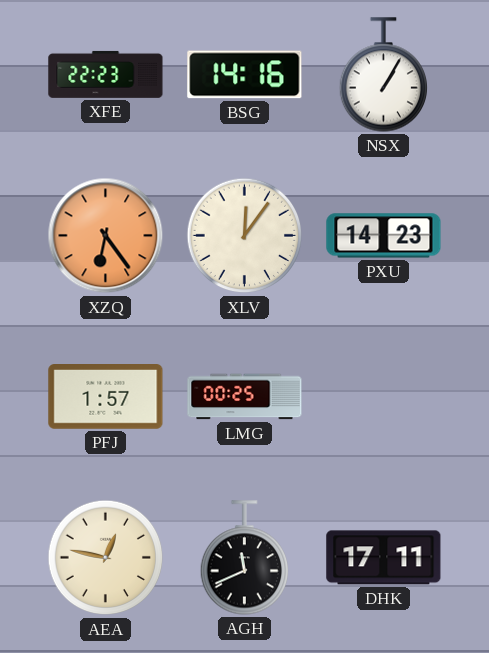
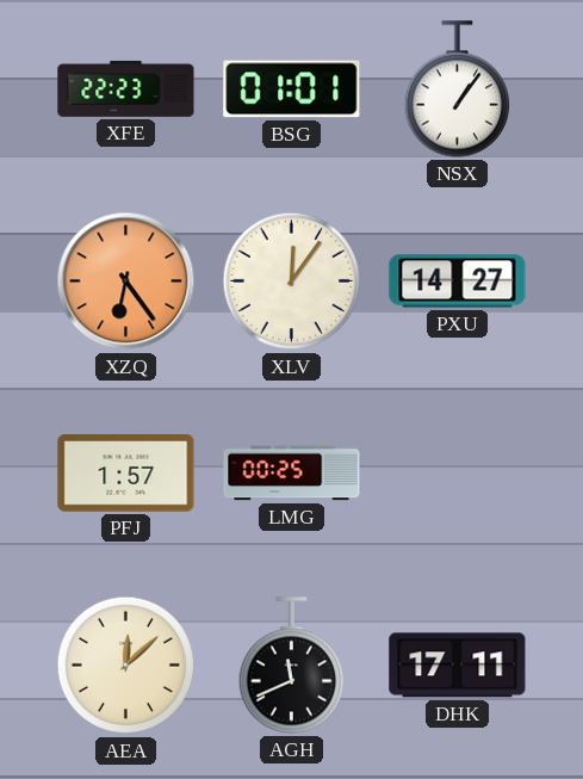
BSG: 14:16 -> 01:01 (292, 89)
NSX: 1:05 -> 1:06 (457, 89)
PXU: 14:23 -> 14:27 (458, 282)
AEA: 12:47 -> 12:08 (126, 666)
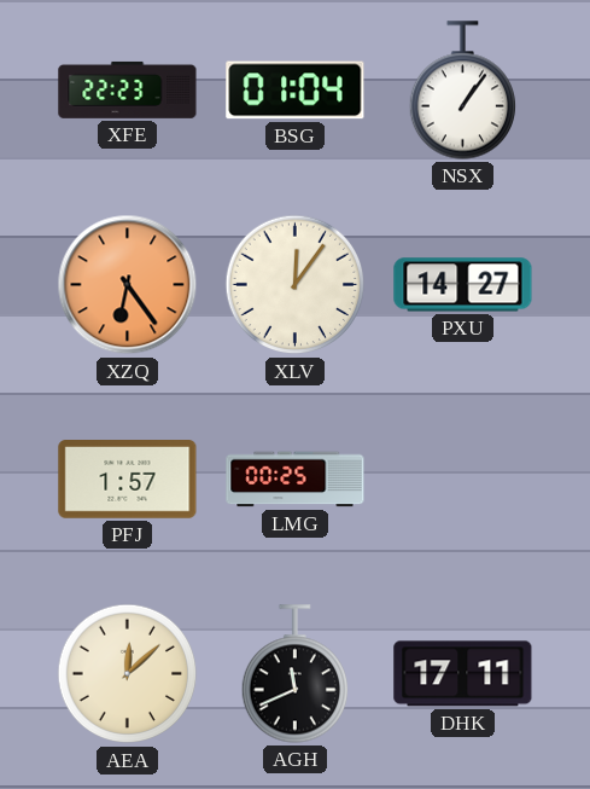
BSG: 01:01 -> 01:04 (296, 91)
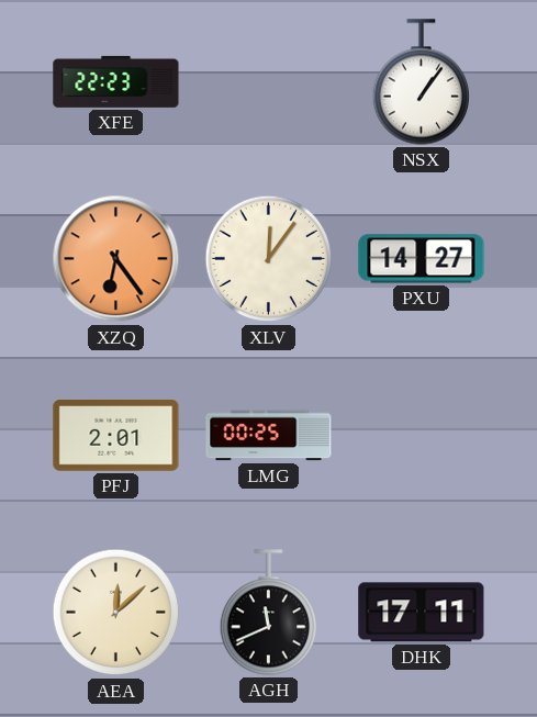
BSG: 01:04 -> none (296, 91)
PFJ: 1:57 -> 2:01 (116, 436)
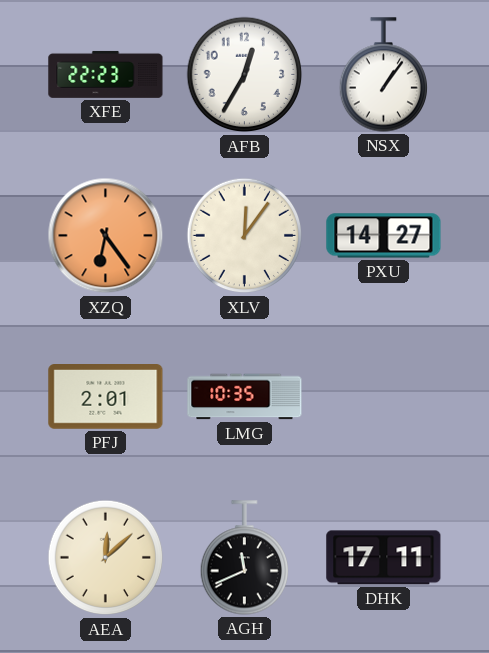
AFB: none -> 12:35 (245, 75)
LMG: 00:25 -> 10:35 (245, 397)
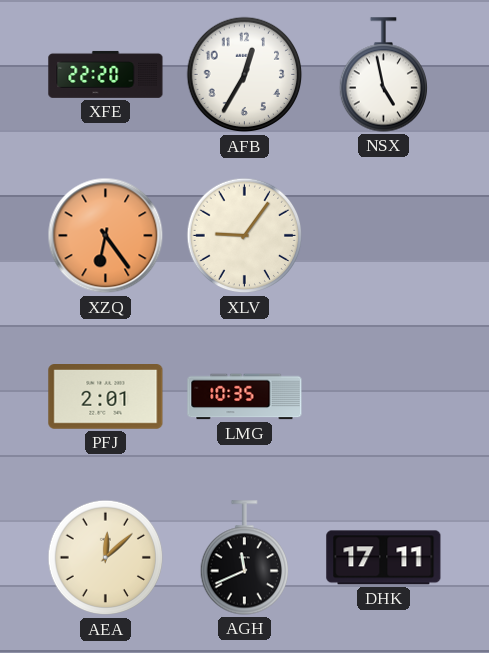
XFE: 22:23 -> 22:20 (106, 74)
NSX: 1:06 -> 4:58 (383, 75)
XLV: 12:06 -> 9:06 (245, 236)
PXU: 14:27 -> none (384, 236)
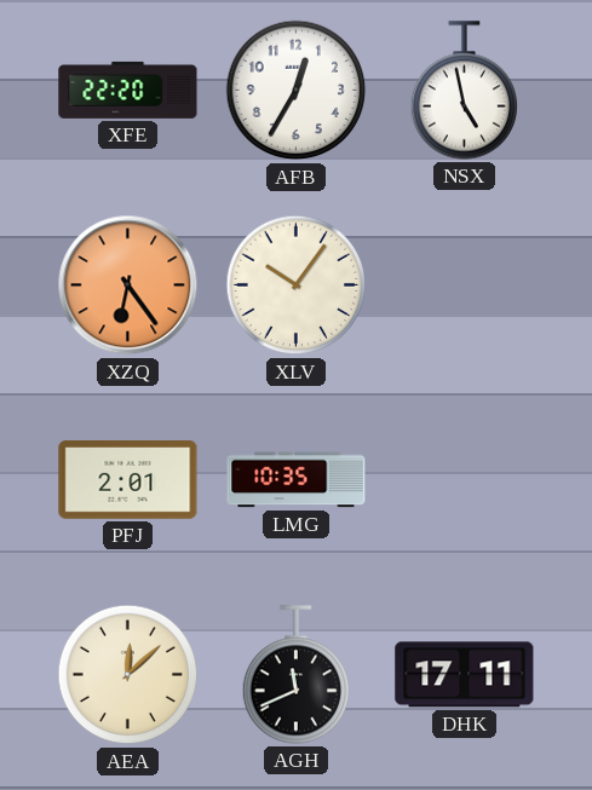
XLV: 9:06 -> 10:06 (297, 286)
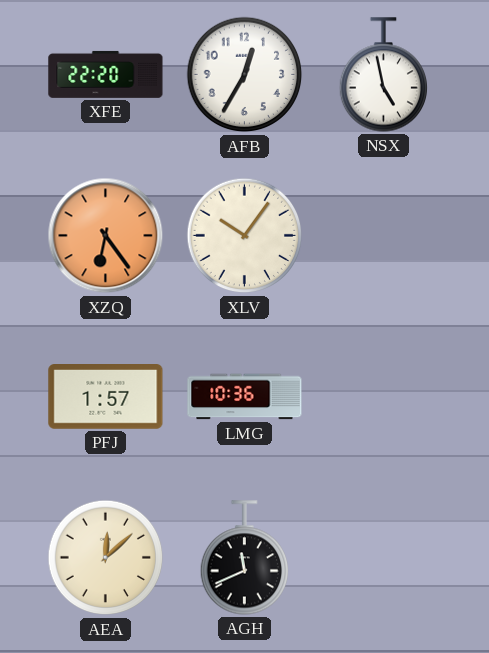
PFJ: 2:01 -> 1:57 (106, 397)
LMG: 10:35 -> 10:36 (245, 397)
DHK: 17:11 -> none (465, 675)
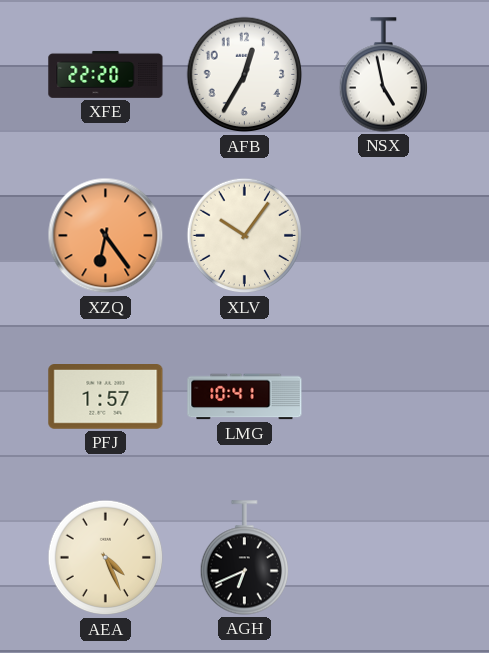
LMG: 10:36 -> 10:41 (245, 397)
AEA: 12:08 -> 4:26 (106, 558)
AGH: 11:41 -> 6:41 (244, 558)
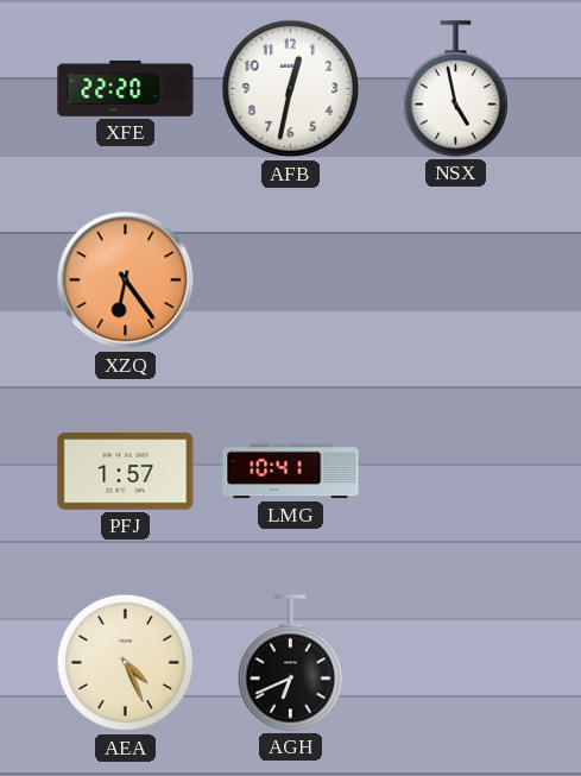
AFB: 12:35 -> 12:32 (291, 89)
XLV: 10:06 -> none (245, 236)
